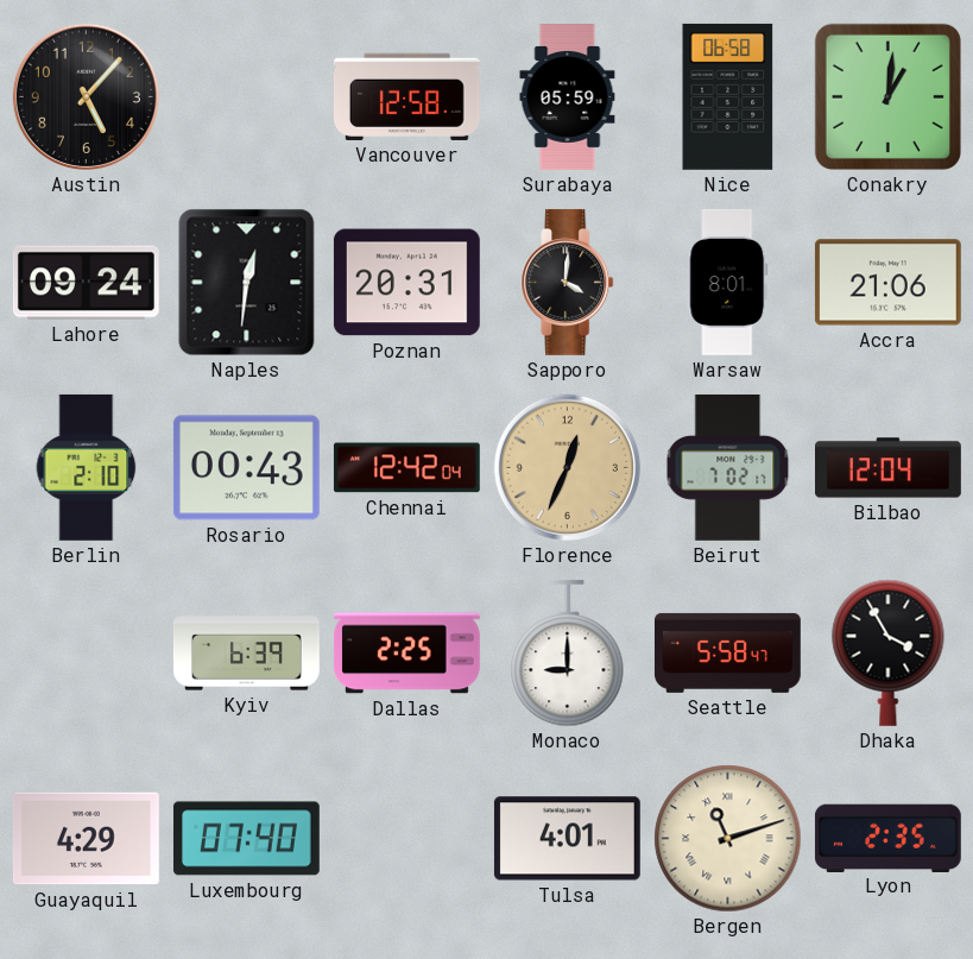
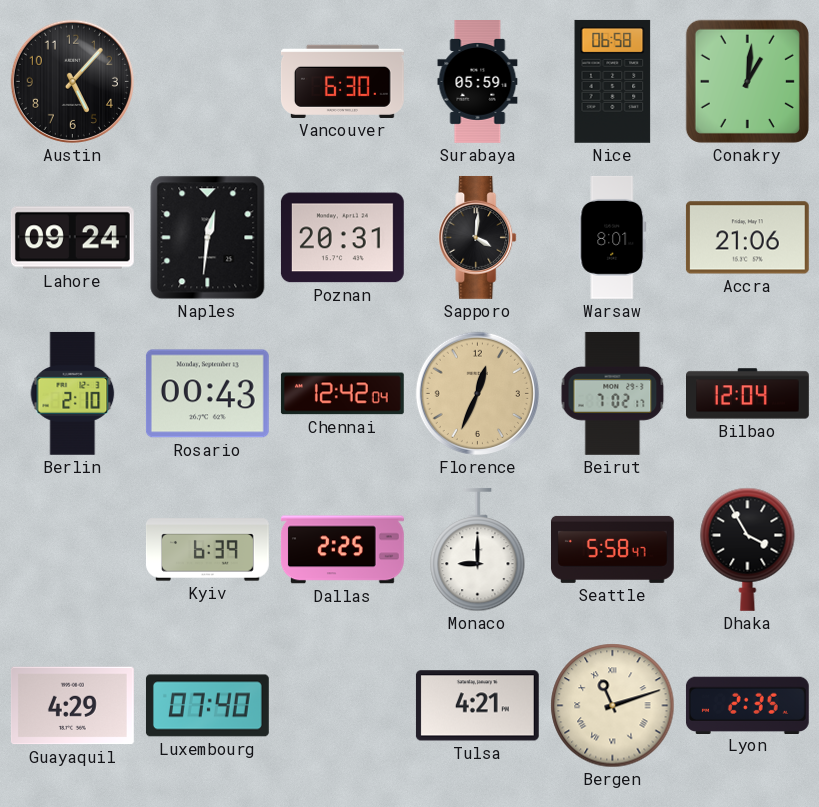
Vancouver: 12:58 -> 6:30 (342, 81)
Tulsa: 4:01 -> 4:21 (477, 706)
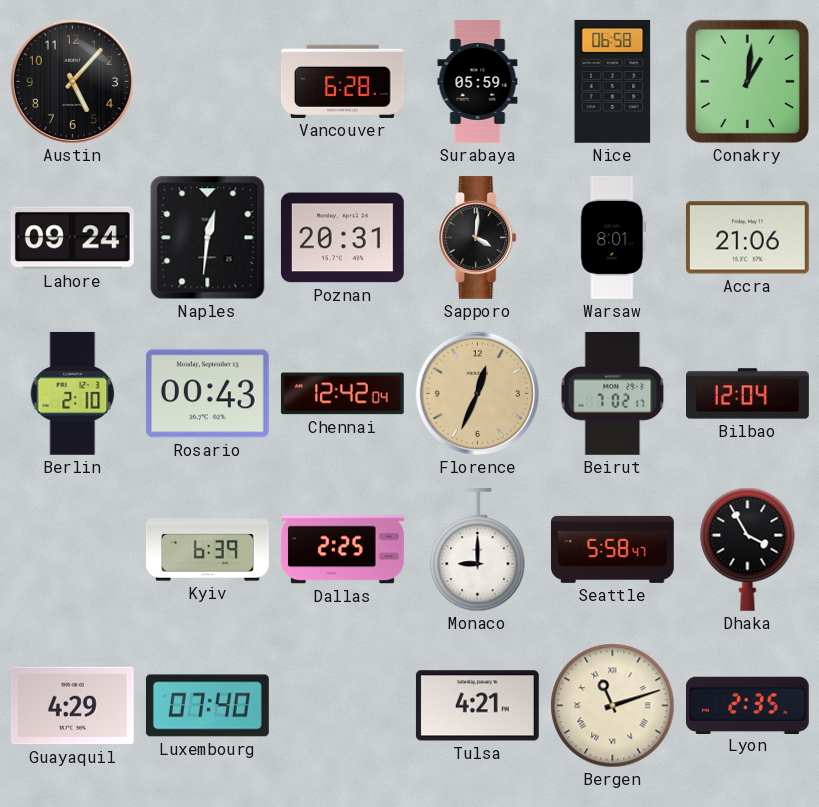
Vancouver: 6:30 -> 6:28 (342, 81)
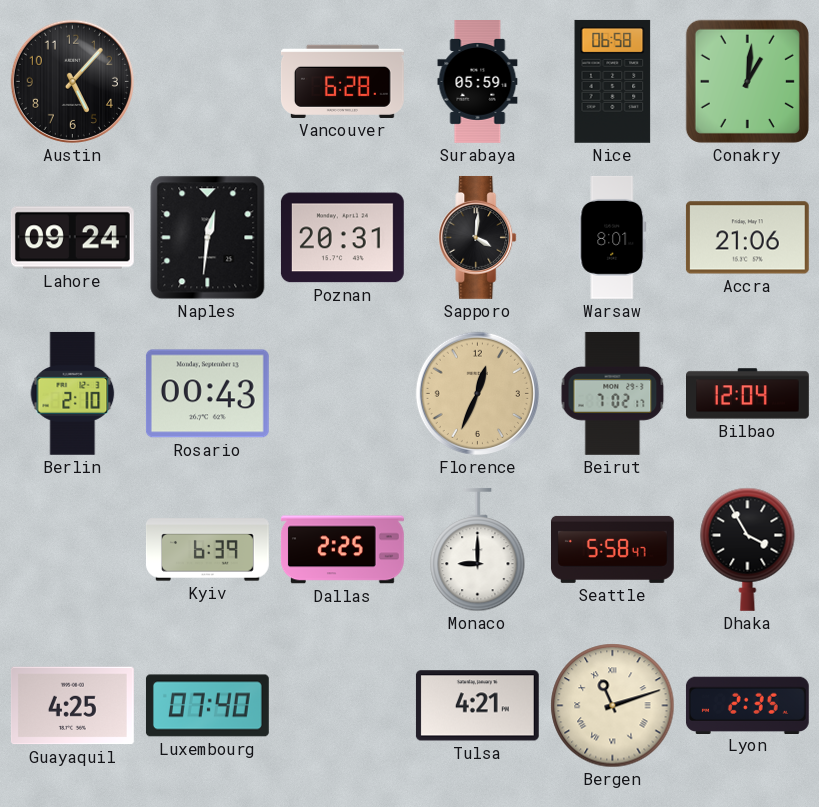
Chennai: 12:42 -> none (342, 394)
Guayaquil: 4:29 -> 4:25 (72, 706)
